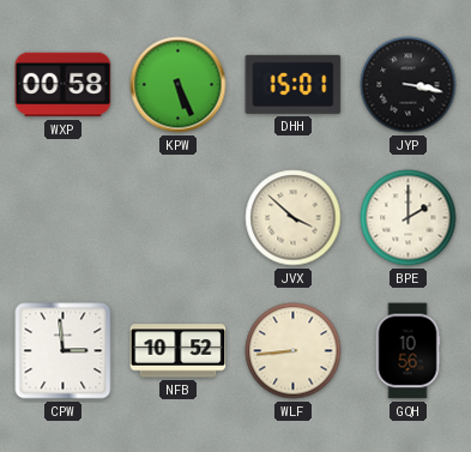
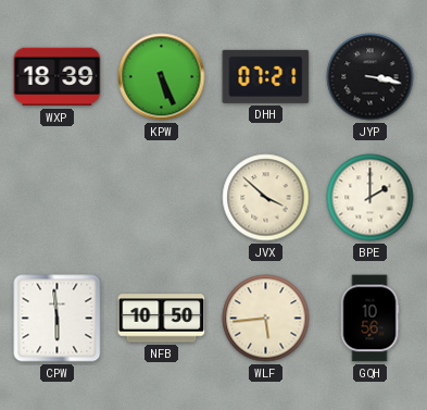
WXP: 00:58 -> 18:39 (58, 77)
DHH: 15:01 -> 07:21 (266, 76)
CPW: 2:59 -> 5:59 (58, 319)
NFB: 10:52 -> 10:50 (162, 319)
WLF: 8:44 -> 5:44 (266, 319)
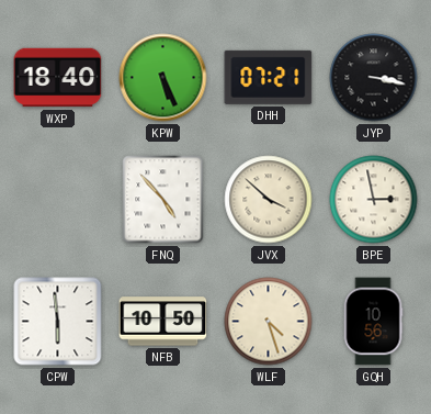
WXP: 18:39 -> 18:40 (58, 78)
FNQ: none -> 4:53 (163, 200)
BPE: 2:00 -> 2:58 (374, 200)
WLF: 5:44 -> 4:27 (269, 322)
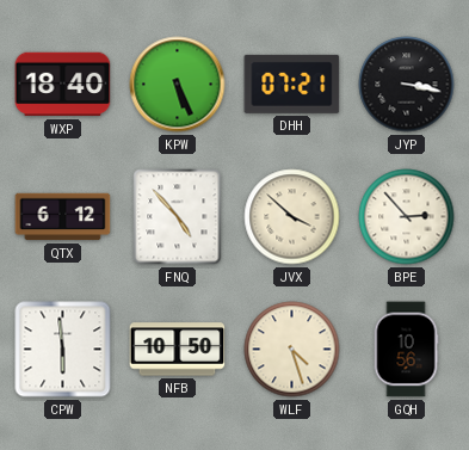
QTX: none -> 6:12 (63, 217)
BPE: 2:58 -> 2:53 (407, 217)
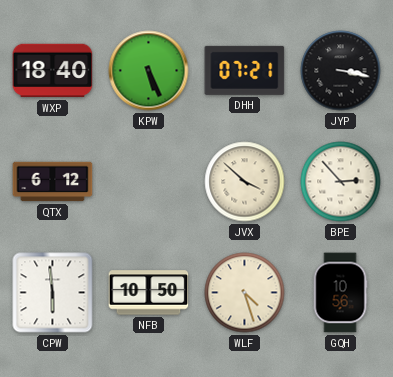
FNQ: 4:53 -> none (178, 217)
